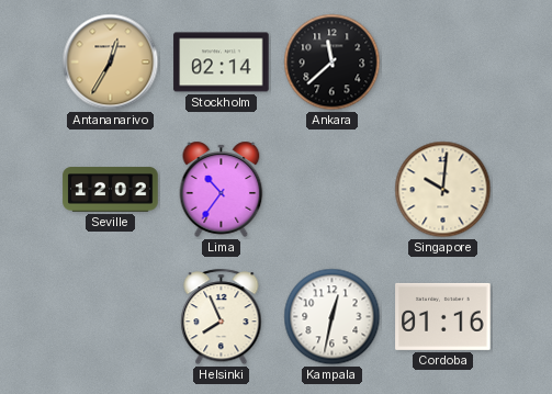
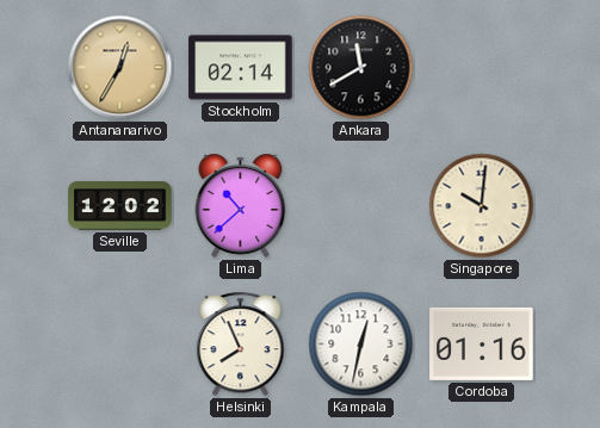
Ankara: 11:38 -> 11:40 (361, 68)
Lima: 10:36 -> 10:38 (241, 205)
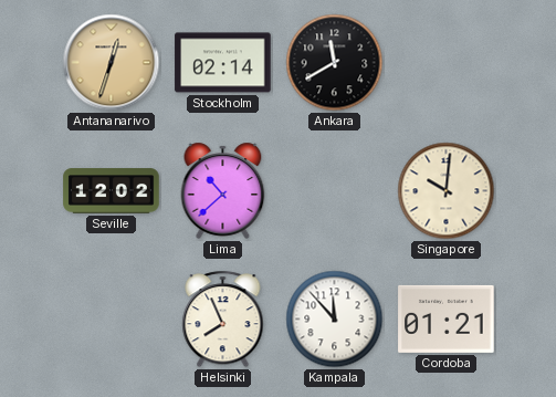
Antananarivo: 12:35 -> 12:33 (112, 63)
Kampala: 12:32 -> 11:53 (335, 320)
Cordoba: 01:16 -> 01:21 (447, 318)
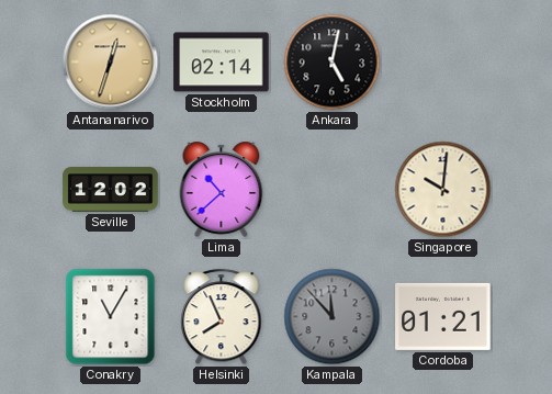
Ankara: 11:40 -> 5:02 (333, 63)
Conakry: none -> 11:05 (111, 317)
Kampala dial: white -> grey (333, 317)
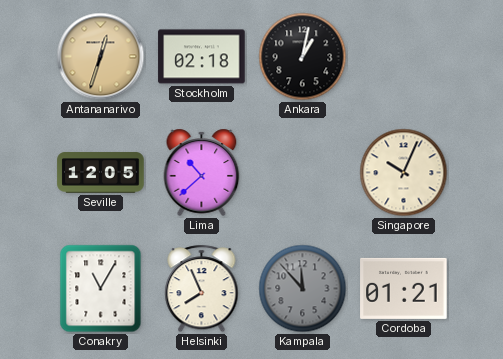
Stockholm: 02:14 -> 02:18 (202, 57)
Ankara: 5:02 -> 1:02 (303, 57)
Seville: 12:02 -> 12:05 (101, 173)
Singapore: 10:01 -> 10:04 (404, 173)
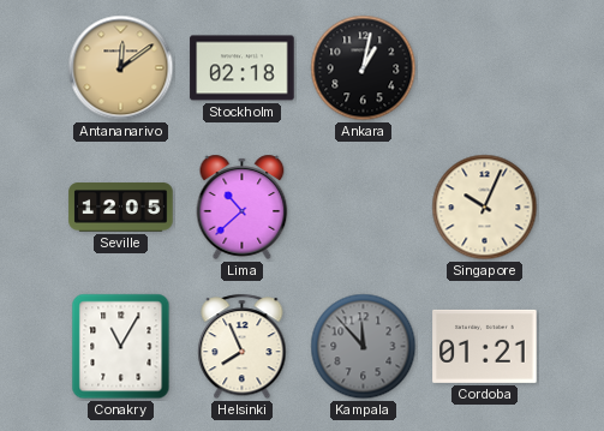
Antananarivo: 12:33 -> 12:09 (121, 68)
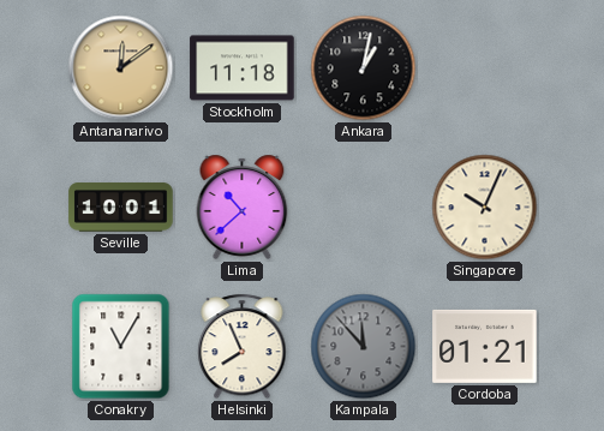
Stockholm: 02:18 -> 11:18 (243, 68)
Seville: 12:05 -> 10:01 (121, 208)
